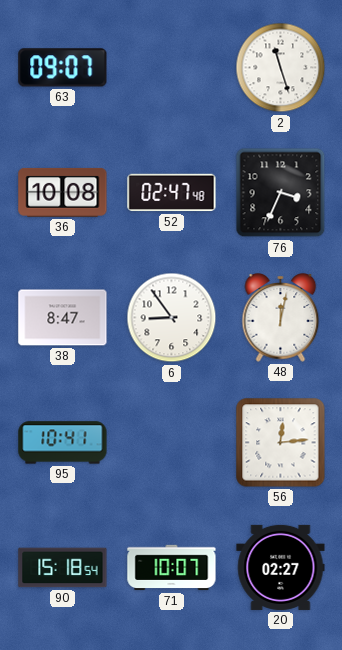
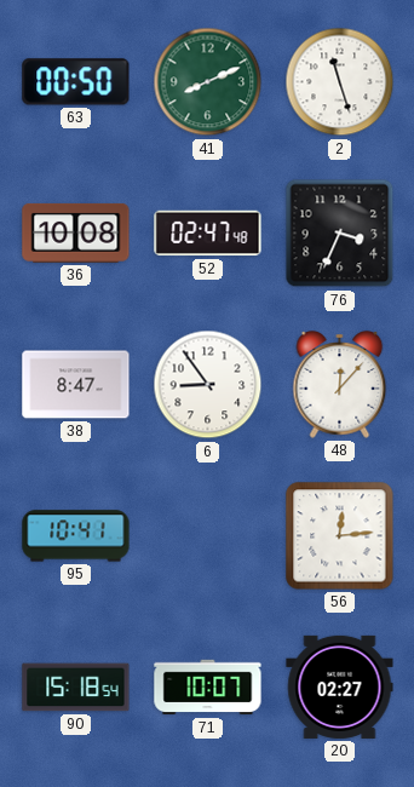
63: 09:07 -> 00:50 (76, 82)
41: none -> 8:11 (208, 82)
48: 12:02 -> 12:07 (340, 385)
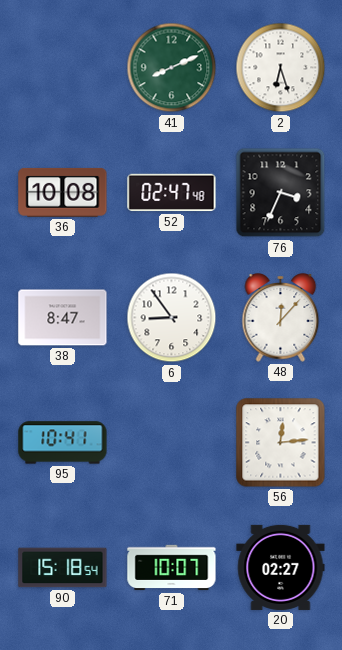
63: 00:50 -> none (76, 82)
2: 11:27 -> 6:27 (281, 68)
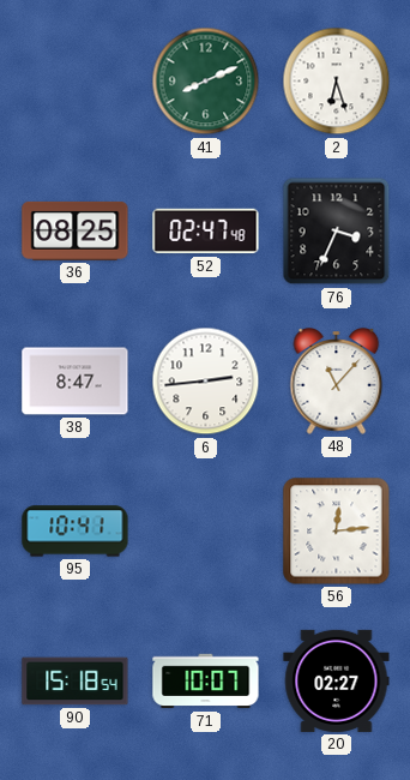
36: 10:08 -> 08:25 (76, 230)
6: 8:54 -> 2:44 (206, 382)
48: 12:07 -> 11:07 (337, 382)
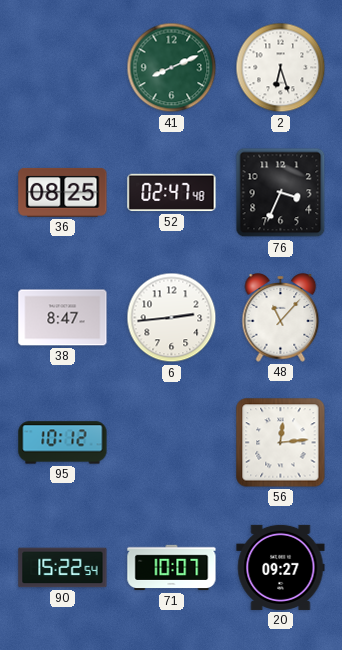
95: 10:41 -> 10:12 (63, 443)
90: 15:18 -> 15:22 (63, 568)
20: 02:27 -> 09:27 (281, 567)
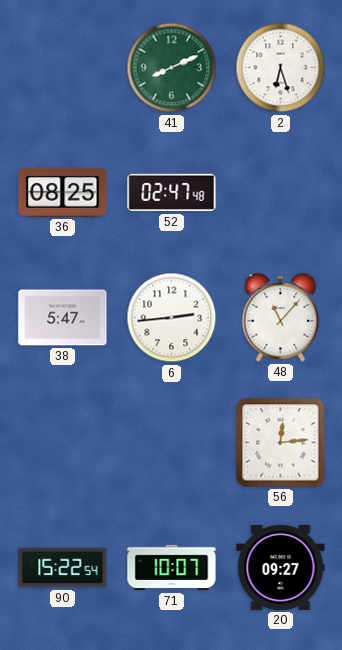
76: 3:34 -> none (281, 193)
38: 8:47 -> 5:47 (63, 318)
95: 10:12 -> none (63, 443)
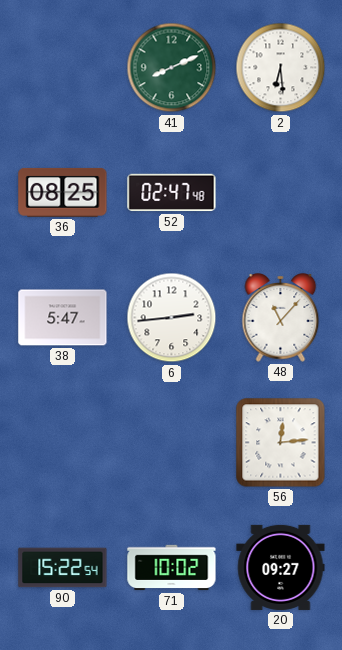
2: 6:27 -> 6:29 (281, 68)
71: 10:07 -> 10:02 (172, 568)
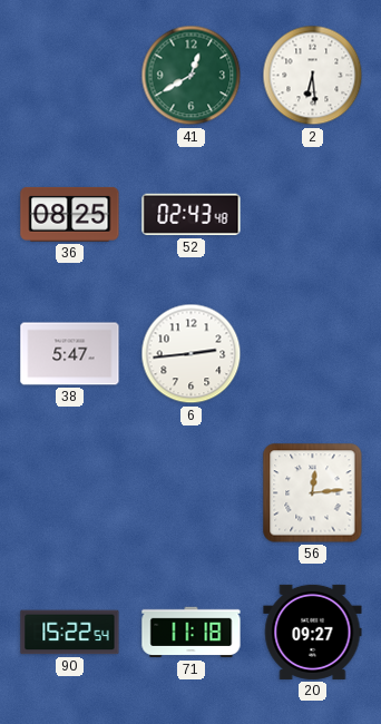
41: 8:11 -> 12:40 (192, 76)
52: 02:47 -> 02:43 (192, 215)
48: 11:07 -> none (281, 318)
71: 10:02 -> 11:18 (192, 633)
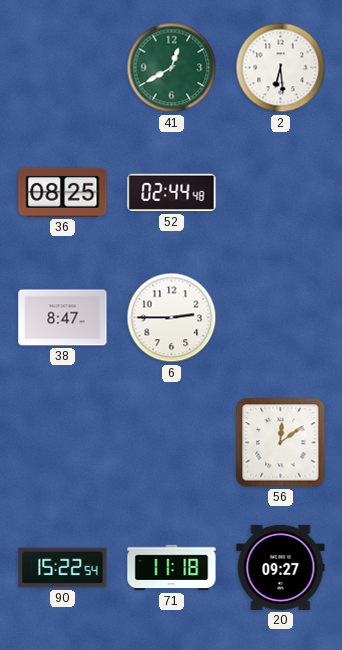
52: 02:43 -> 02:44 (172, 193)
38: 5:47 -> 8:47 (63, 318)
6: 2:44 -> 2:45 (172, 318)
56: 12:14 -> 12:09 (281, 443)
